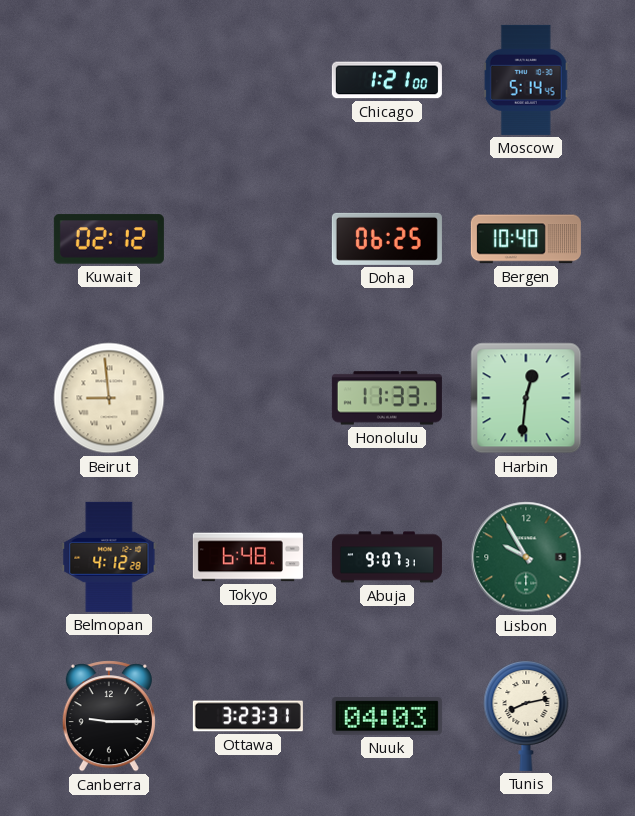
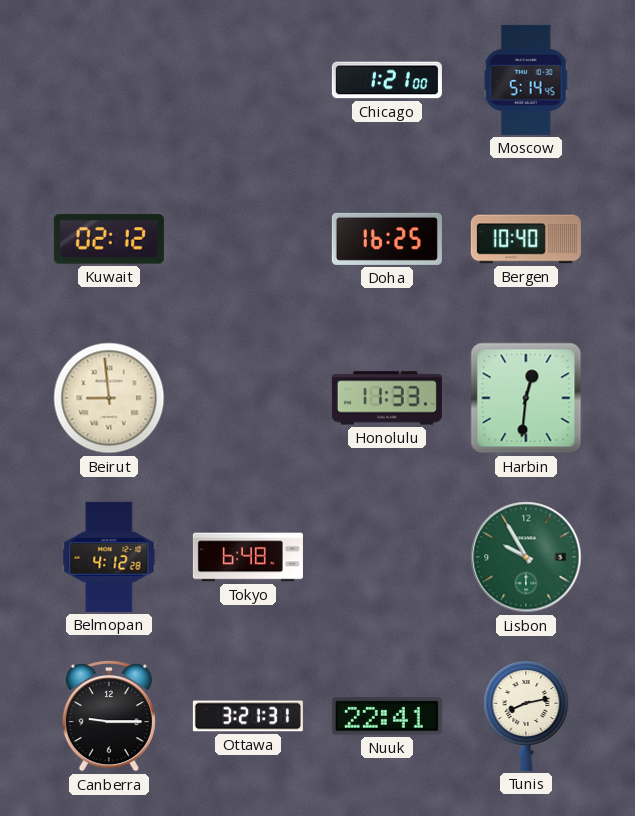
Doha: 06:25 -> 16:25 (387, 239)
Abuja: 9:07 -> none (387, 557)
Ottawa: 3:23 -> 3:21 (248, 716)
Nuuk: 04:03 -> 22:41 (387, 716)
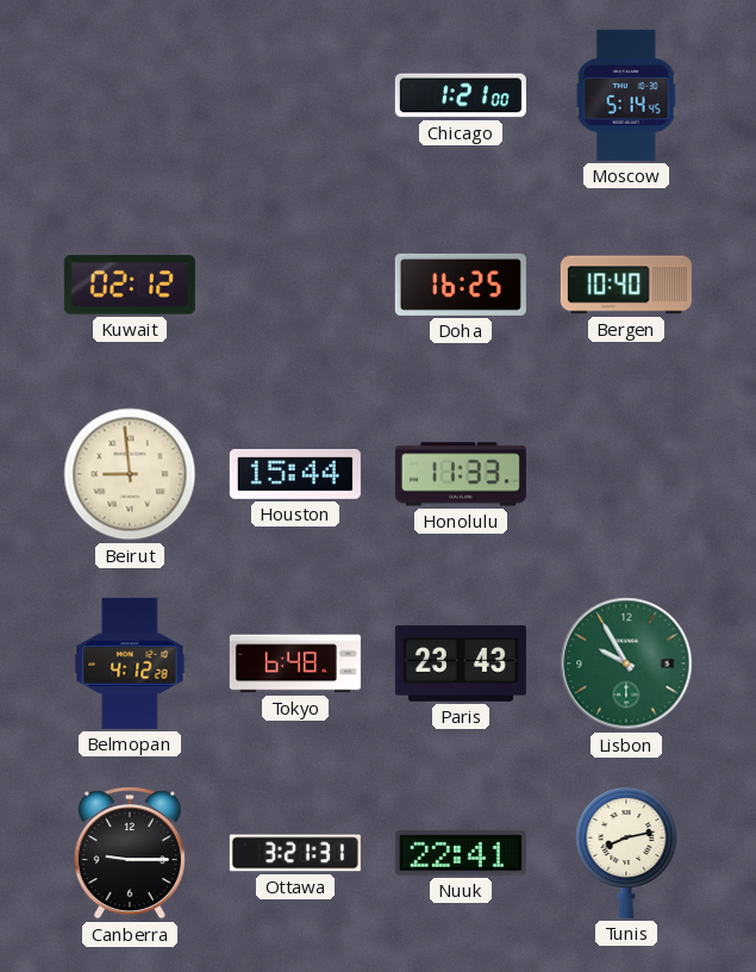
Houston: none -> 15:44 (295, 474)
Harbin: 12:31 -> none (526, 398)
Paris: none -> 23:43 (461, 663)
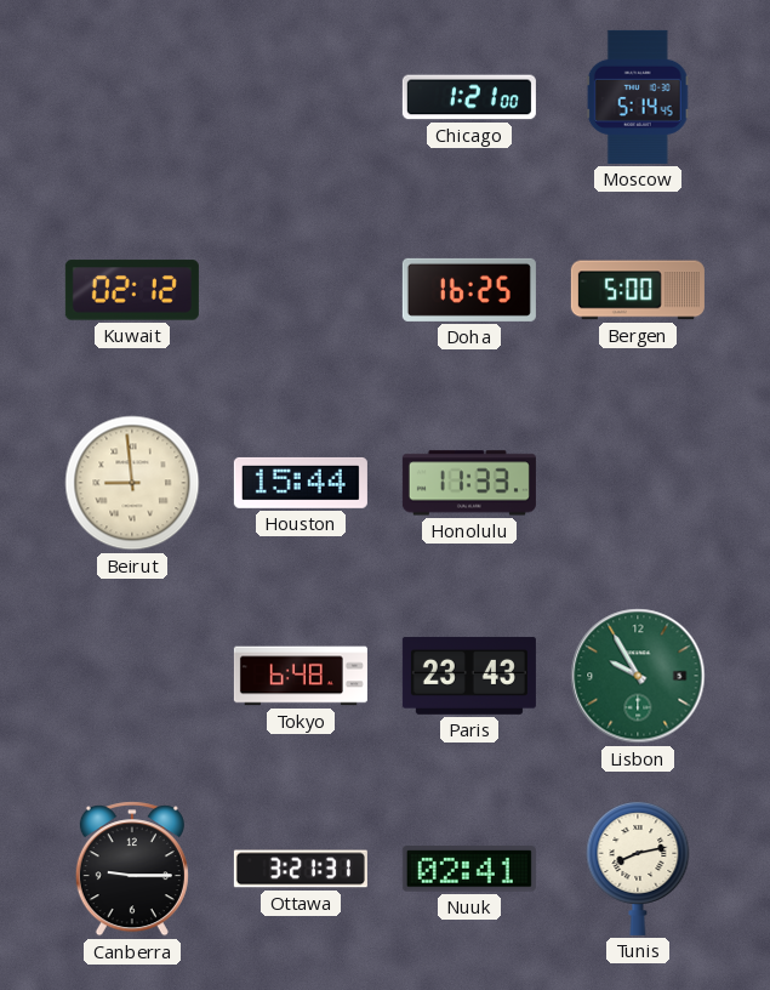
Bergen: 10:40 -> 5:00 (638, 290)
Belmopan: 4:12 -> none (130, 663)
Nuuk: 22:41 -> 02:41 (469, 869)
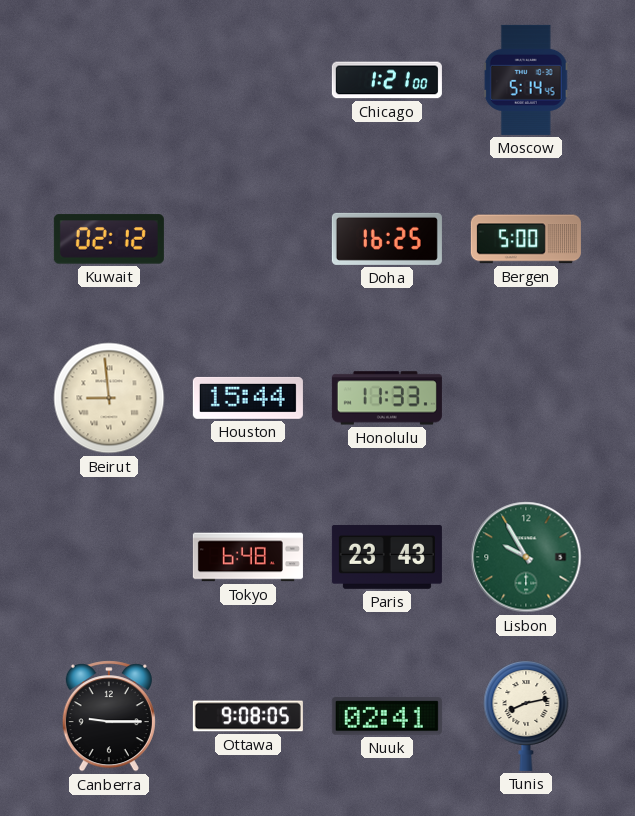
Ottawa: 3:21 -> 9:08 (248, 716)
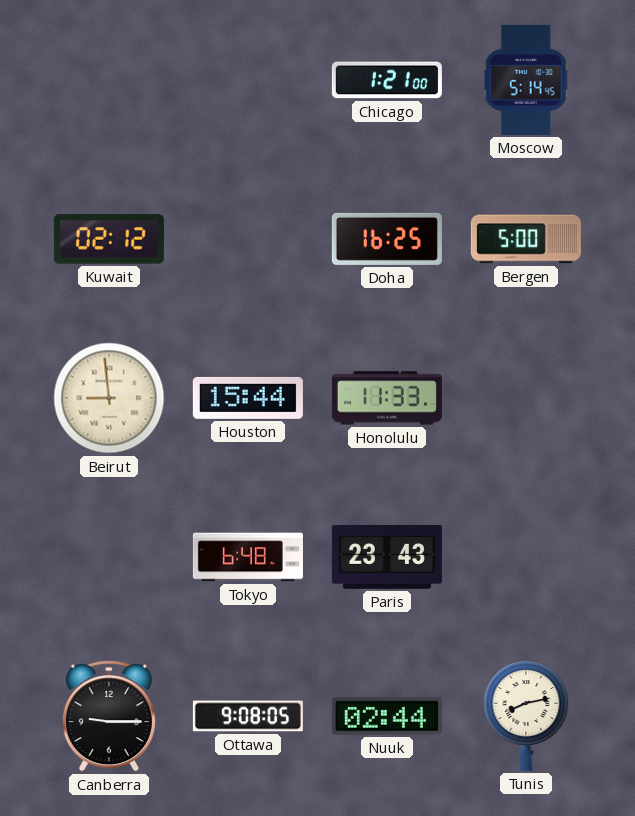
Lisbon: 9:55 -> none (526, 557)
Nuuk: 02:41 -> 02:44 (387, 716)
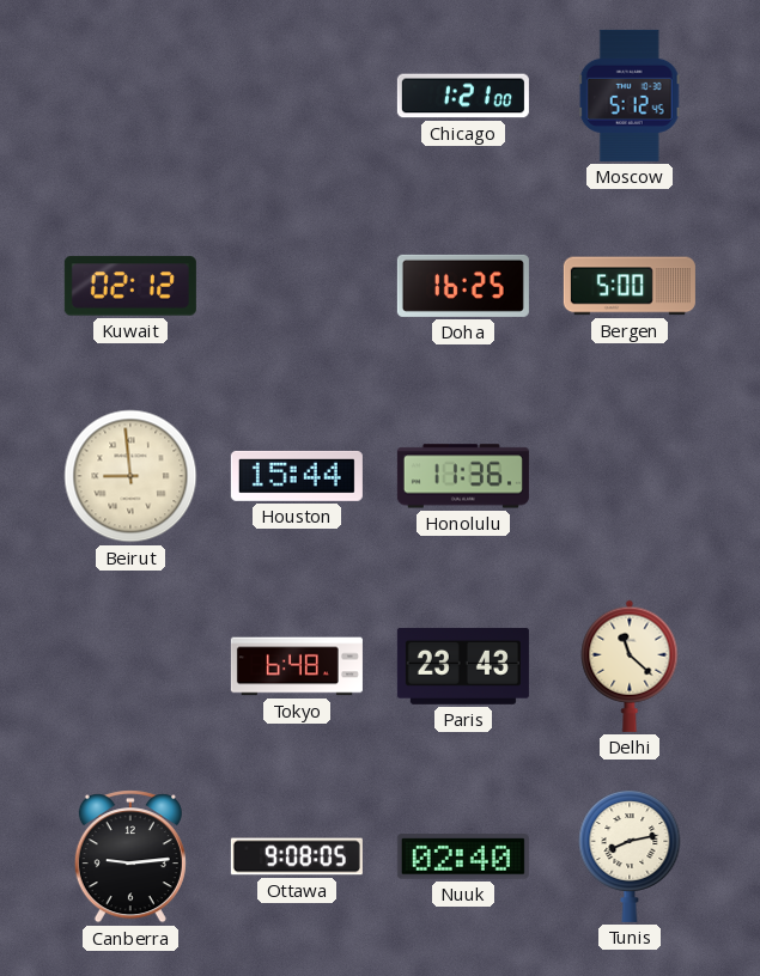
Moscow: 5:14 -> 5:12 (630, 96)
Honolulu: 11:33 -> 11:36 (463, 476)
Delhi: none -> 11:22 (630, 666)
Canberra: 9:15 -> 9:14 (130, 856)
Nuuk: 02:44 -> 02:40 (463, 856)
